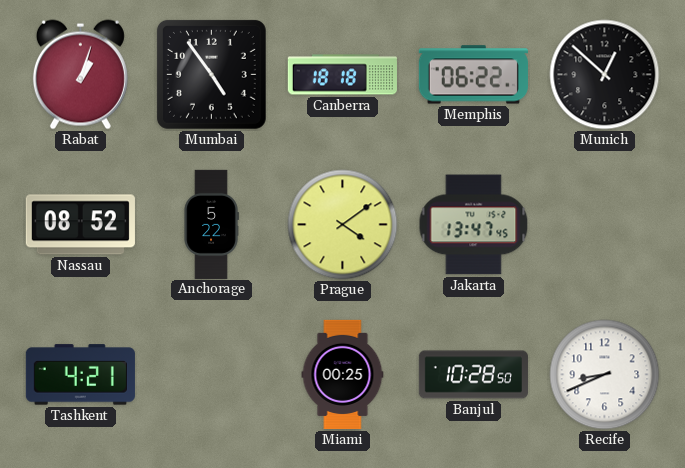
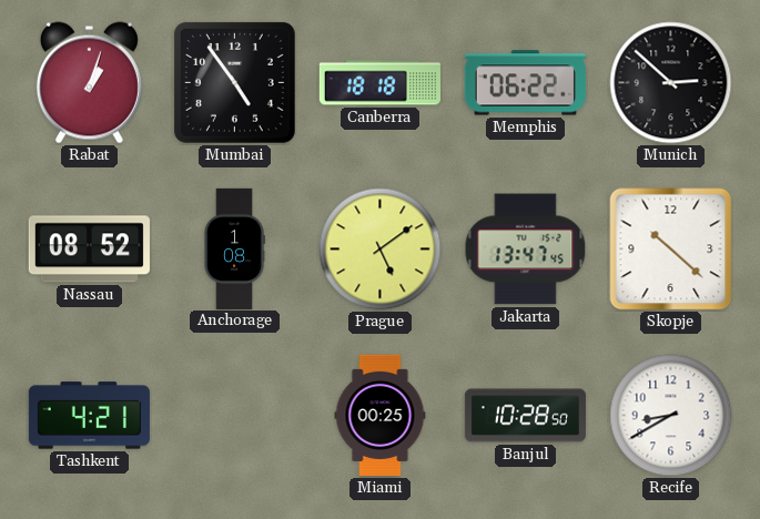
Munich: 12:52 -> 2:52 (671, 83)
Anchorage: 5:22 -> 1:08 (234, 248)
Prague: 4:09 -> 5:09 (381, 250)
Skopje: none -> 10:22 (671, 250)
Recife: 8:41 -> 8:40 (671, 416)
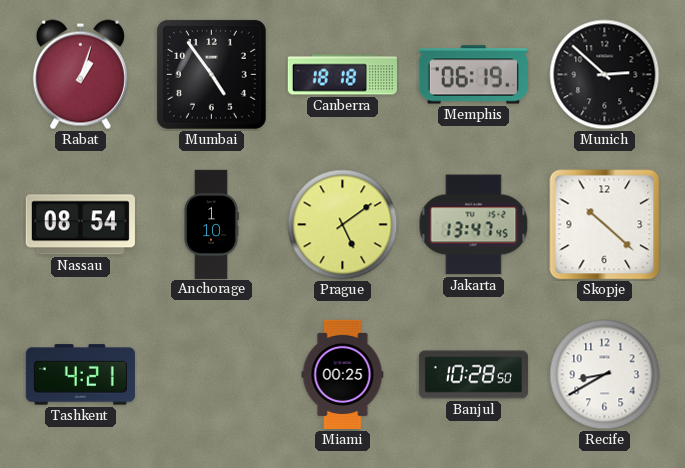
Memphis: 06:22 -> 06:19 (473, 75)
Nassau: 08:52 -> 08:54 (80, 225)
Anchorage: 1:08 -> 1:10 (211, 224)
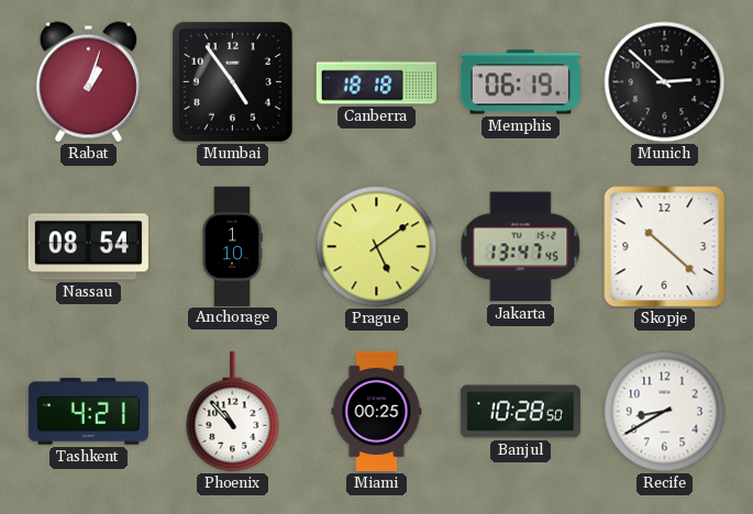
Phoenix: none -> 10:53 (233, 412)
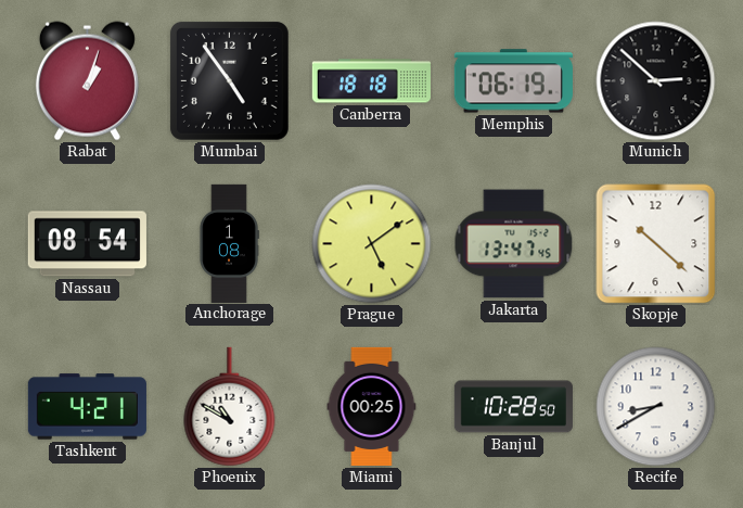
Anchorage: 1:10 -> 1:08 (229, 243)
Phoenix: 10:53 -> 10:50 (230, 407)
